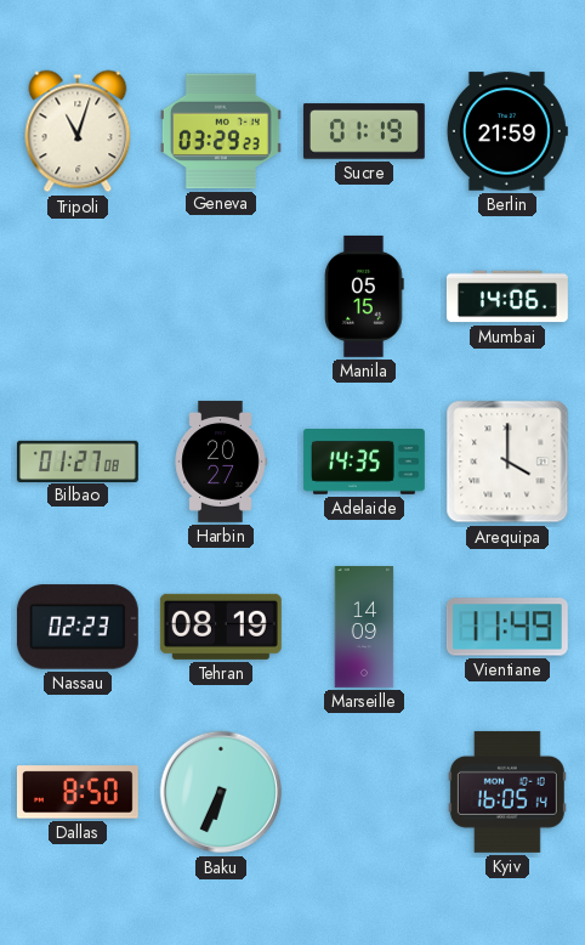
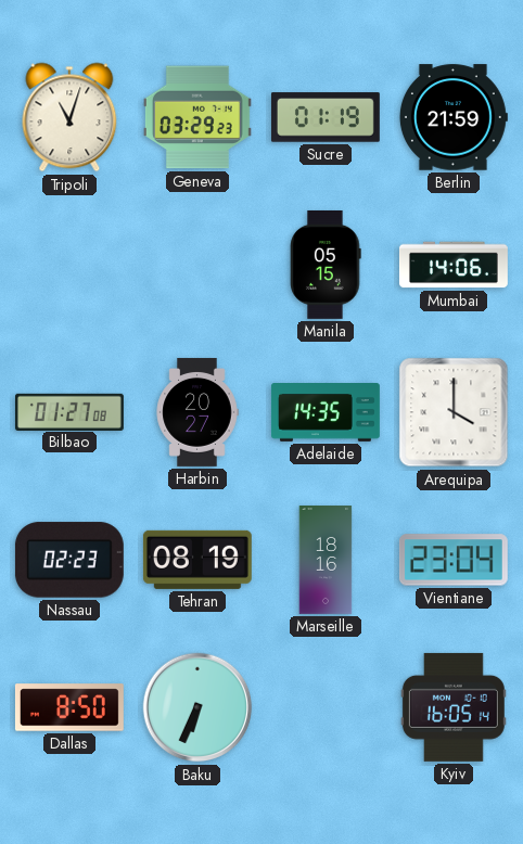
Marseille: 14:09 -> 18:16 (326, 561)
Vientiane: 11:49 -> 23:04 (454, 560)
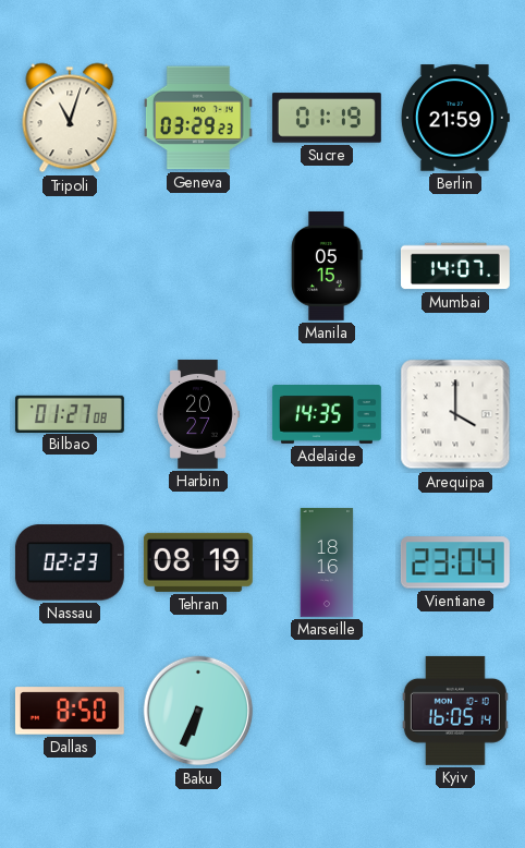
Mumbai: 14:06 -> 14:07 (455, 266)
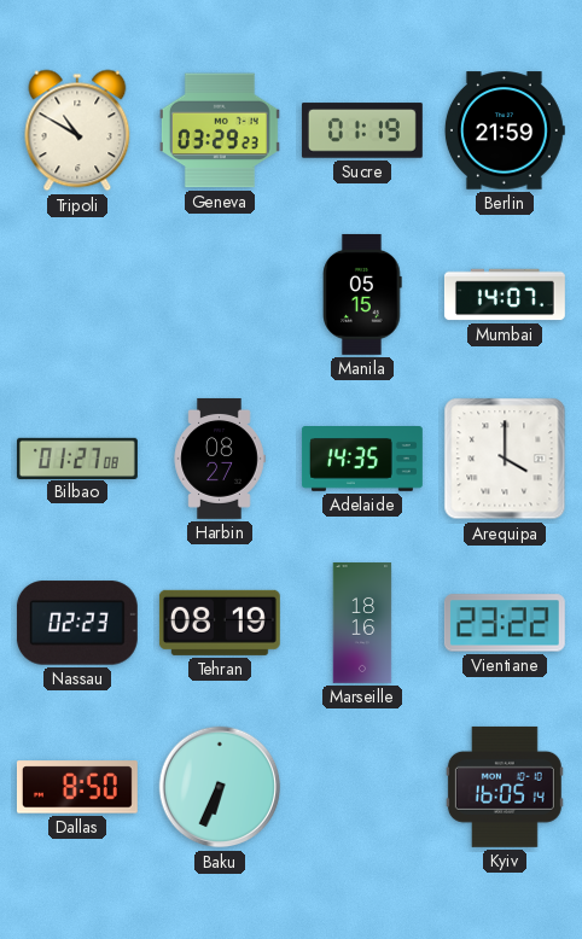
Tripoli: 11:03 -> 10:50 (77, 130)
Harbin: 20:27 -> 08:27 (220, 459)
Vientiane: 23:04 -> 23:22 (505, 623)
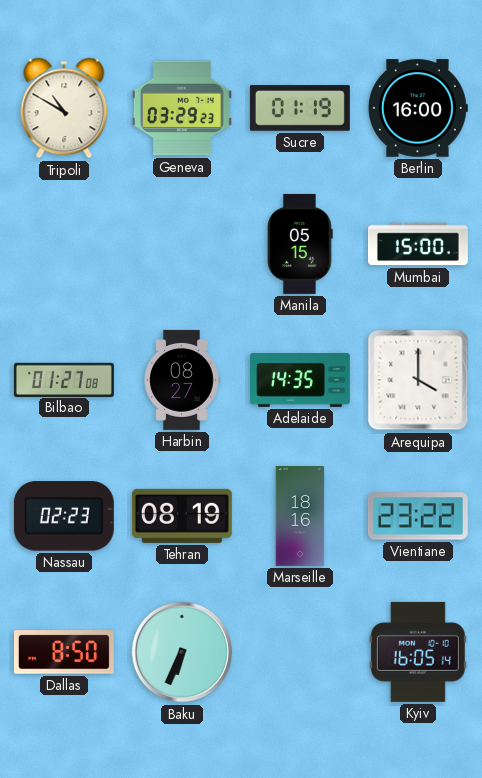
Berlin: 21:59 -> 16:00 (418, 108)
Mumbai: 14:07 -> 15:00 (418, 244)
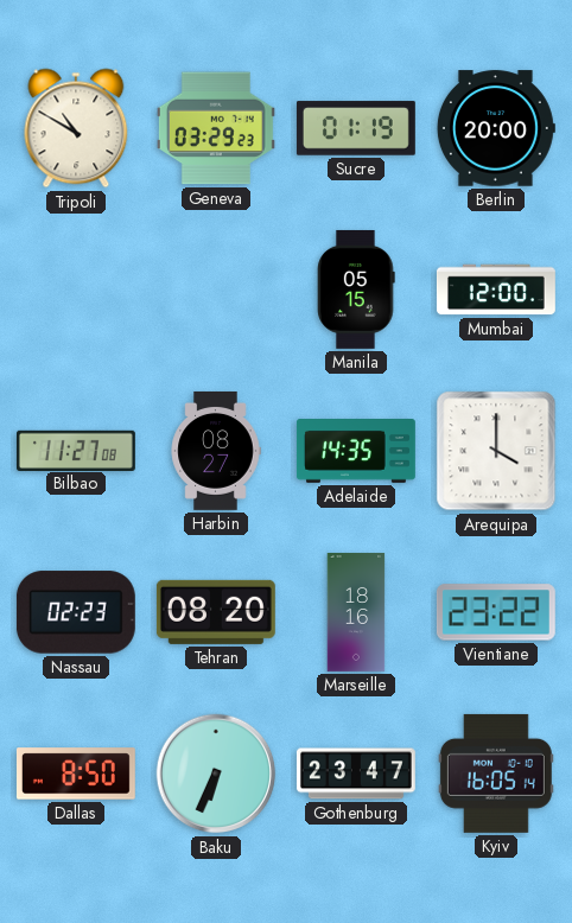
Berlin: 16:00 -> 20:00 (496, 128)
Mumbai: 15:00 -> 12:00 (496, 289)
Bilbao: 01:27 -> 11:27 (76, 450)
Tehran: 08:19 -> 08:20 (216, 612)
Gothenburg: none -> 23:47 (356, 774)
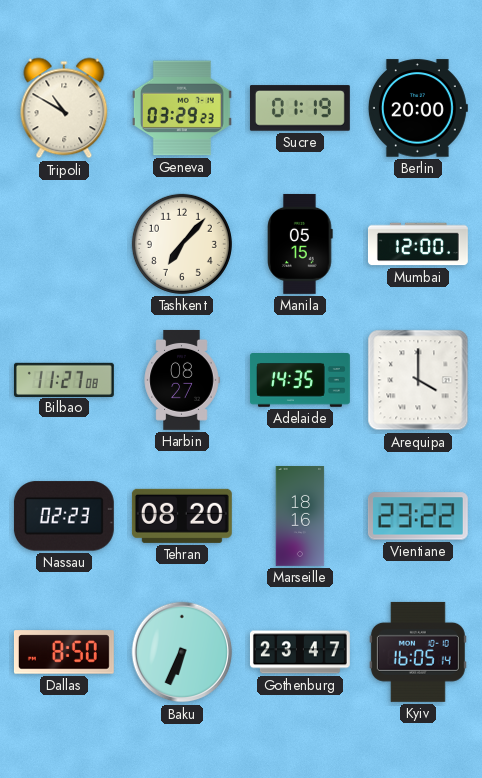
Tashkent: none -> 7:07 (182, 244)
